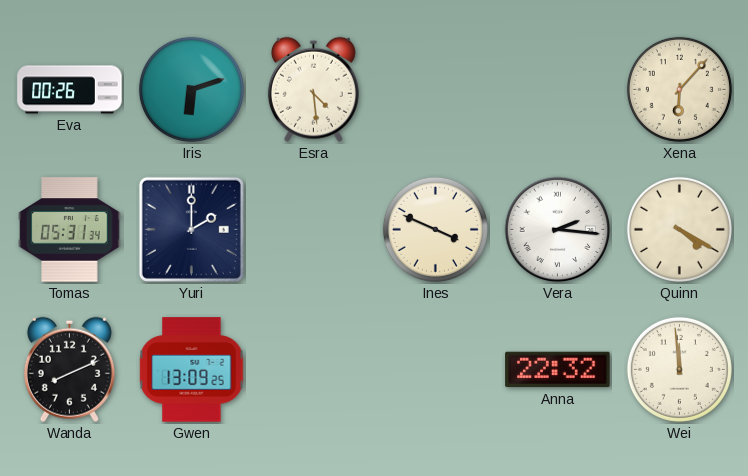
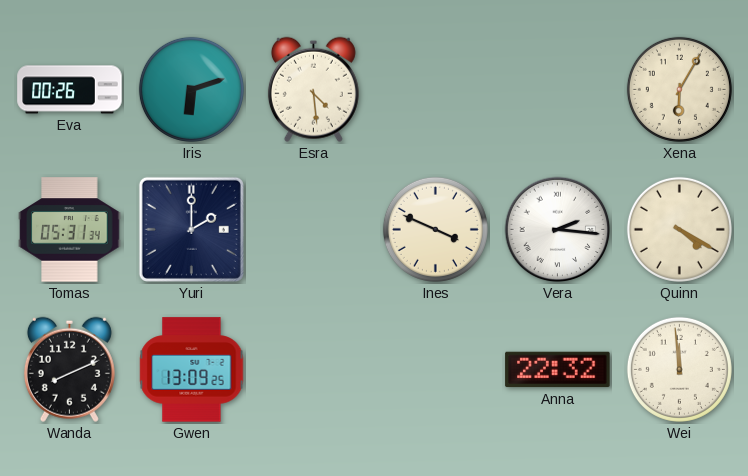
Xena: 6:07 -> 6:05 (679, 89)
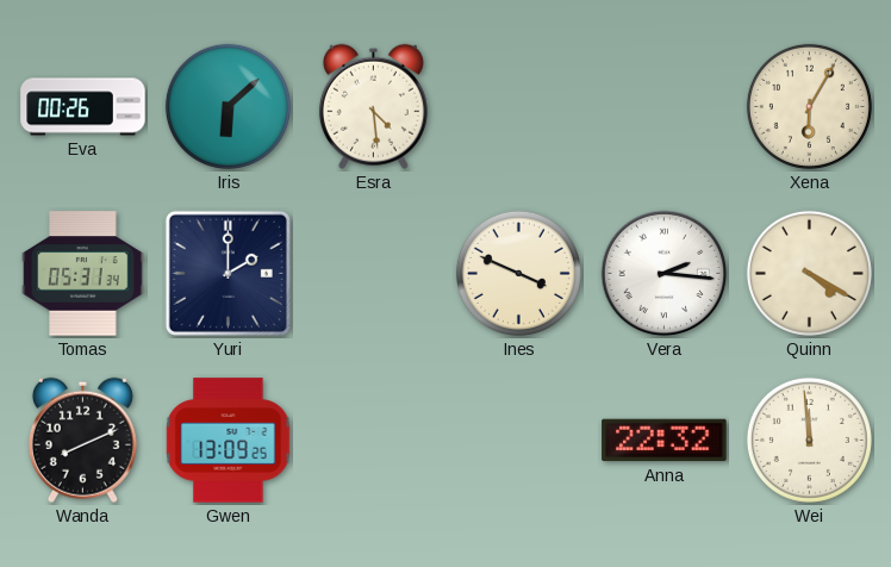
Iris: 6:12 -> 6:08 (228, 106)
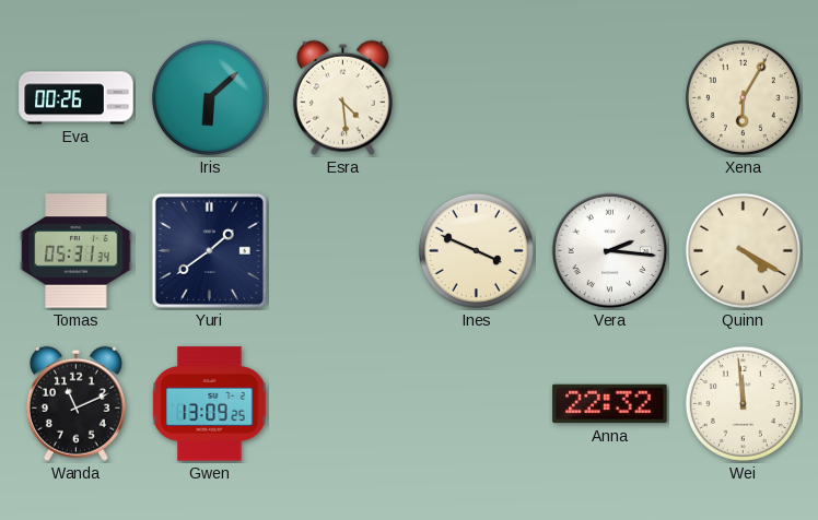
Yuri: 2:00 -> 1:39 (209, 250)
Wanda: 8:11 -> 11:11 (75, 403)
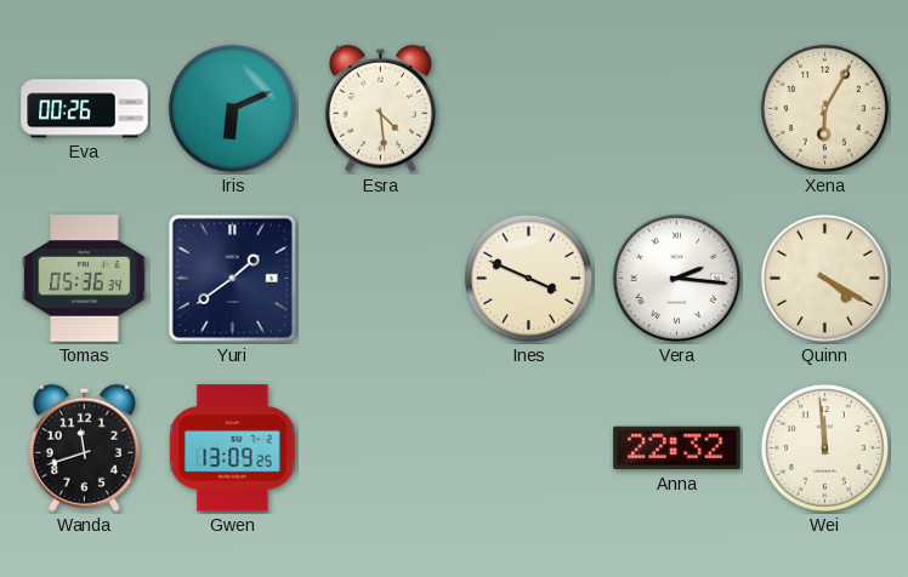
Iris: 6:08 -> 6:11 (232, 108)
Tomas: 05:31 -> 05:36 (85, 279)
Wanda: 11:11 -> 11:42 (84, 447)
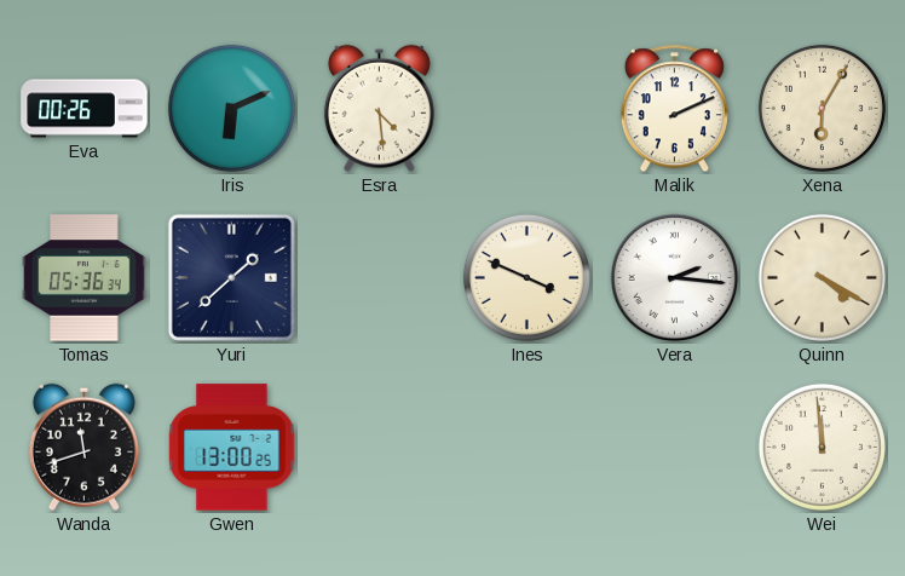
Malik: none -> 2:11 (674, 109)
Yuri: 1:39 -> 1:38 (231, 277)
Gwen: 13:09 -> 13:00 (232, 448)
Anna: 22:32 -> none (677, 449)
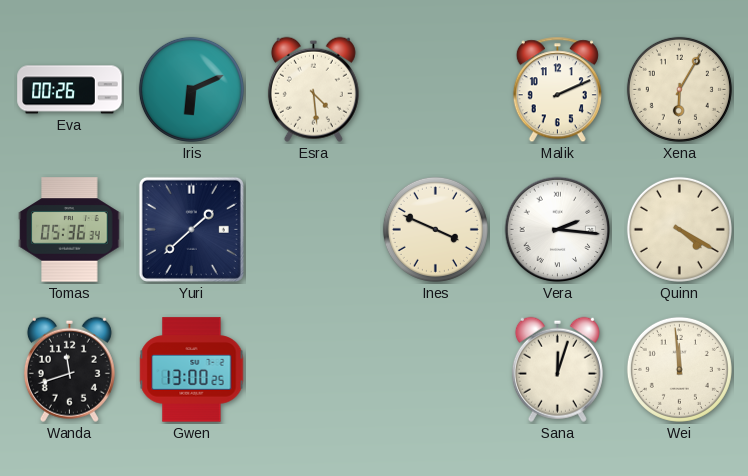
Sana: none -> 12:03 (557, 369)
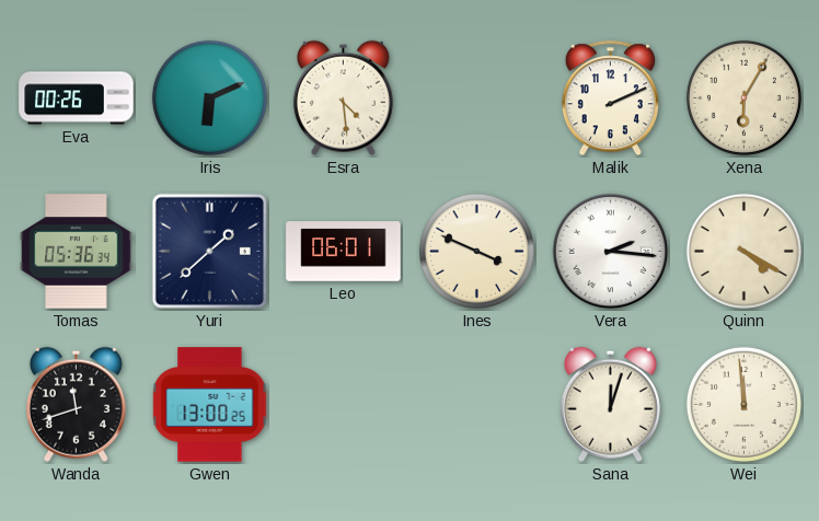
Leo: none -> 06:01 (344, 252)
